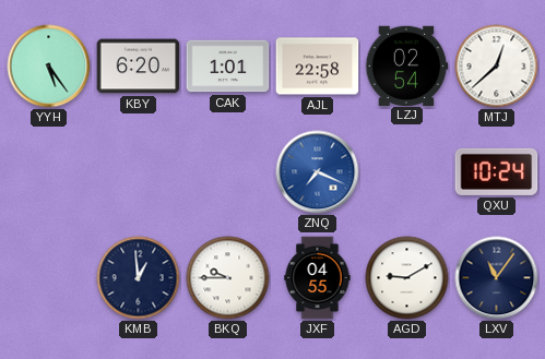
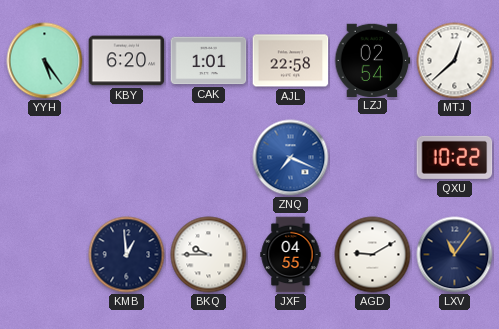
QXU: 10:24 -> 10:22 (455, 157)
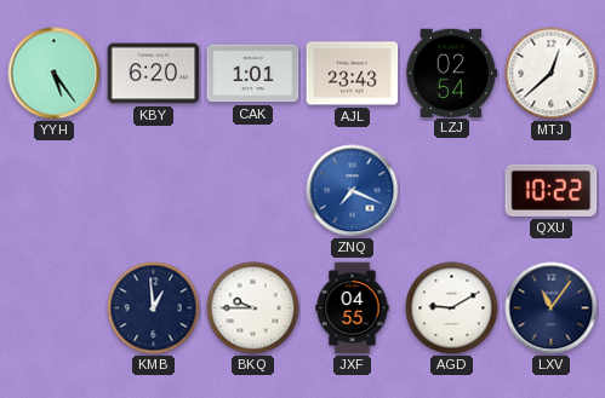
AJL: 22:58 -> 23:43 (353, 74)
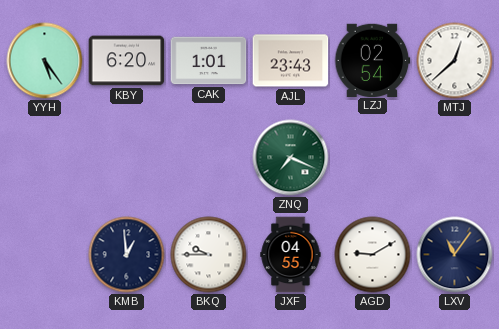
ZNQ dial: blue -> green (291, 158)
QXU: 10:22 -> none (552, 190)
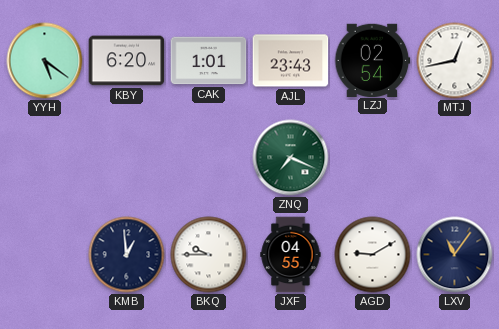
YYH: 5:24 -> 5:21 (45, 61)
MTJ: 12:38 -> 12:43 (455, 61)
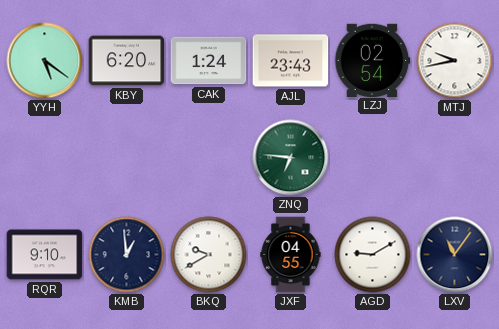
CAK: 1:01 -> 1:24 (209, 61)
MTJ: 12:43 -> 9:43 (455, 61)
ZNQ: 7:19 -> 6:46 (291, 158)
RQR: none -> 9:10 (45, 255)
BKQ: 9:45 -> 9:40 (209, 255)
